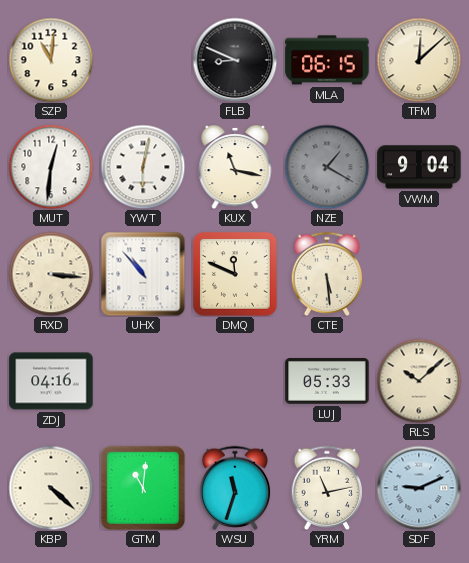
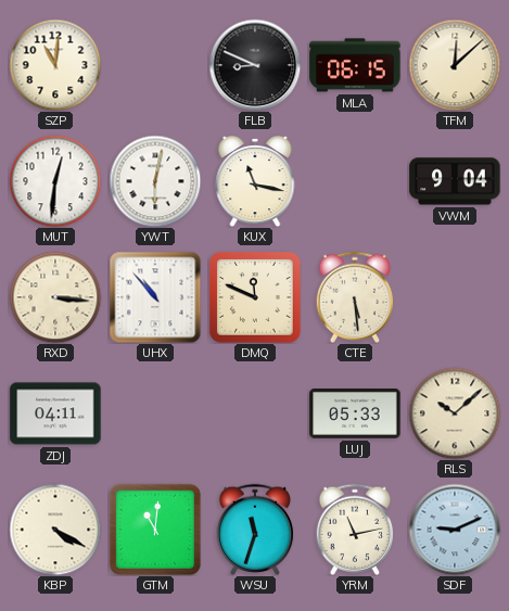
NZE: 1:20 -> none (327, 167)
ZDJ: 04:16 -> 04:11 (55, 413)
KBP: 4:22 -> 4:20 (55, 530)
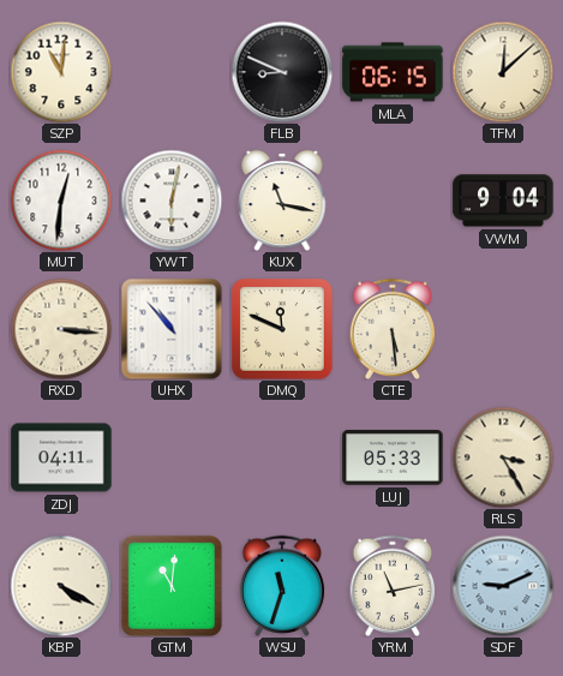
RLS: 10:08 -> 3:25 (503, 457)
